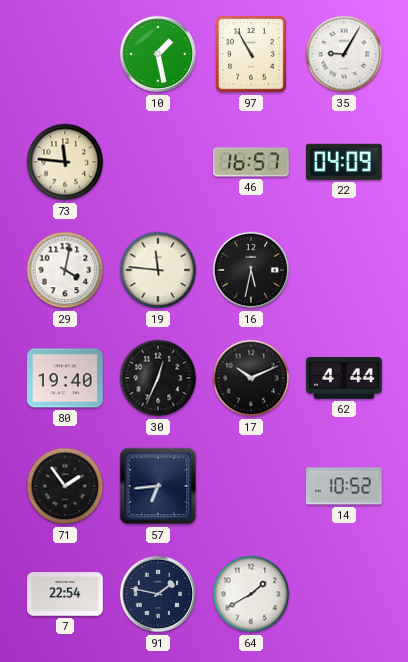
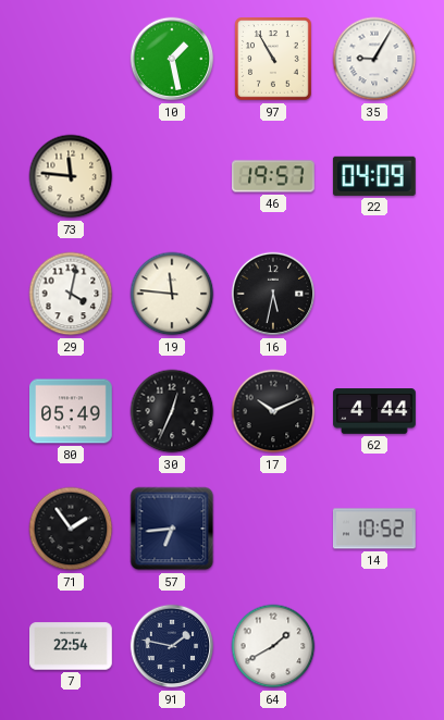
46: 16:57 -> 19:57 (274, 176)
80: 19:40 -> 05:49 (72, 411)
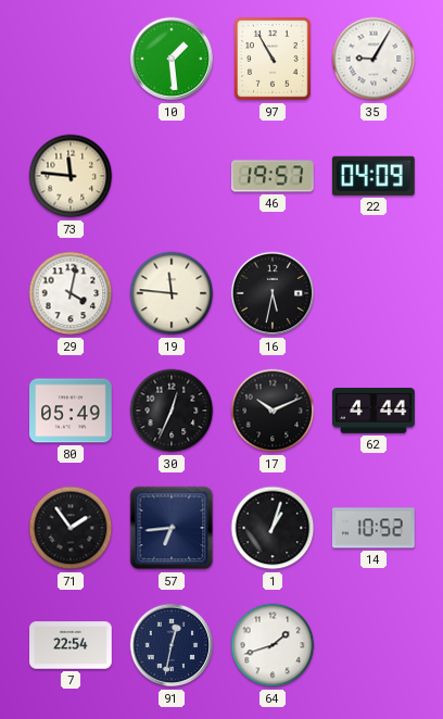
10: 1:28 -> 1:29 (172, 59)
1: none -> 1:03 (273, 528)
91: 1:47 -> 12:32 (172, 645)
64: 1:40 -> 1:42 (273, 645)
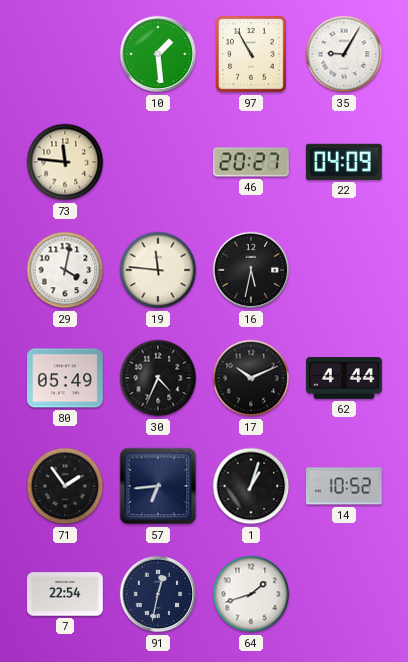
46: 19:57 -> 20:27 (252, 162)
30: 12:34 -> 4:34 (158, 378)
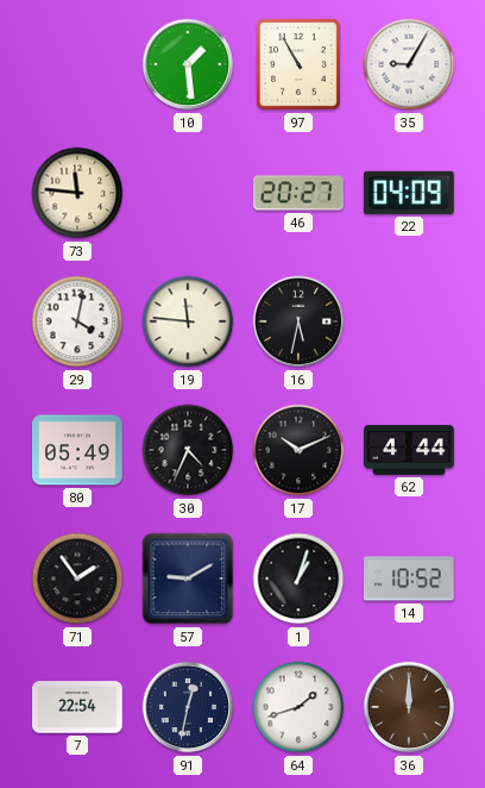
57: 6:44 -> 9:10 (188, 579)
36: none -> 12:00 (409, 707)
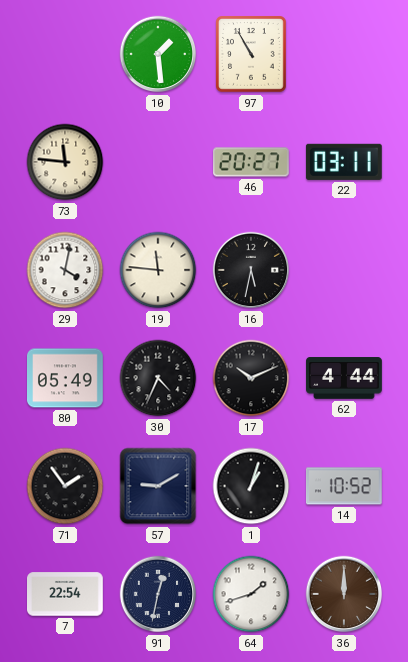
35: 9:05 -> none (409, 64)
22: 04:09 -> 03:11 (344, 162)
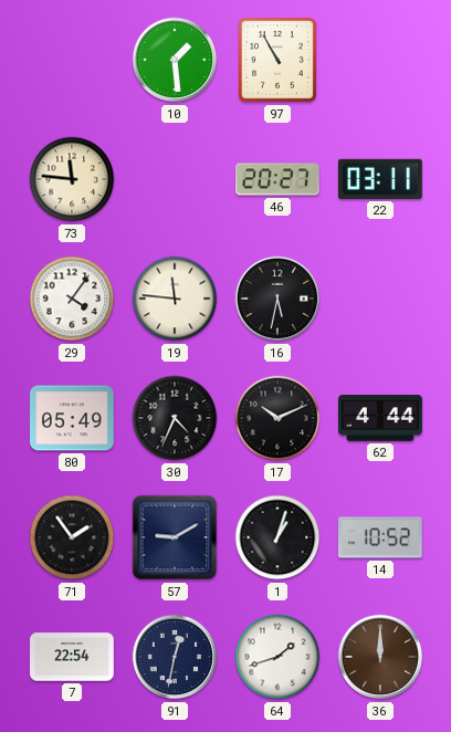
29: 4:02 -> 4:06 (72, 299)
